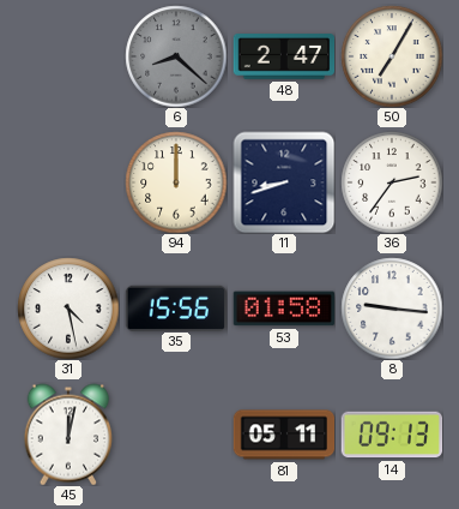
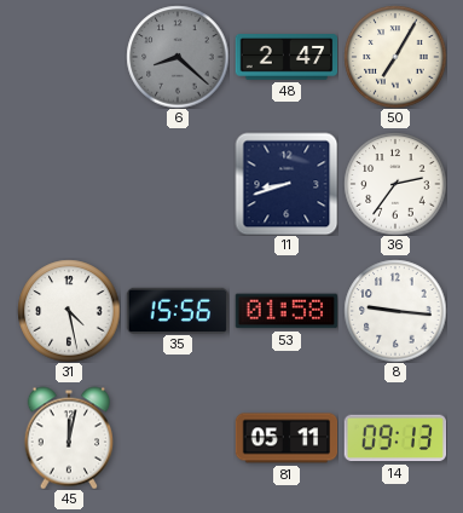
94: 12:00 -> none (176, 182)
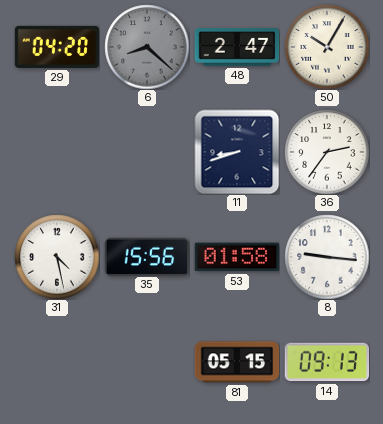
29: none -> 04:20 (57, 47)
50: 7:05 -> 10:05 (327, 47)
45: 12:02 -> none (68, 438)
81: 05:11 -> 05:15 (237, 362)
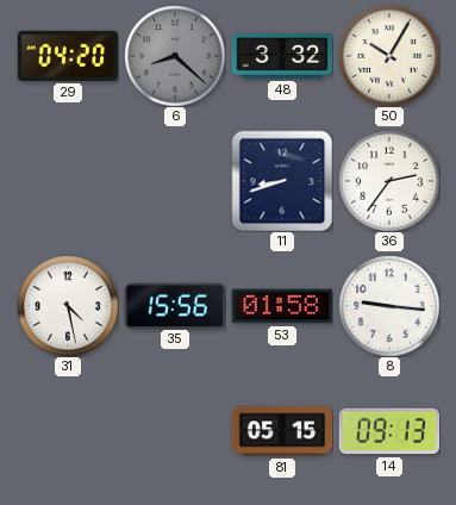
48: 2:47 -> 3:32 (282, 56)
